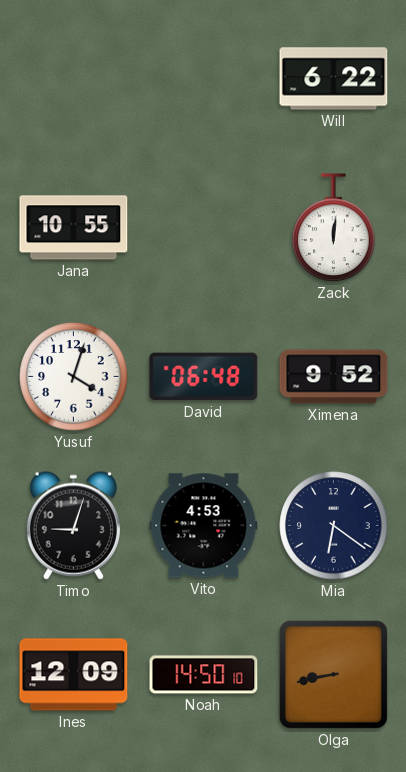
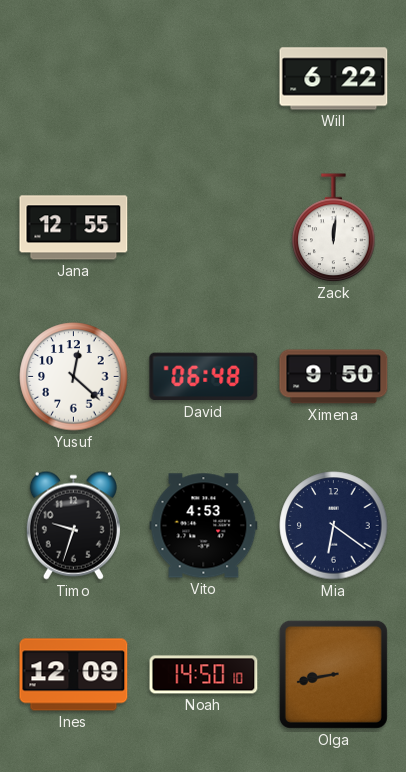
Jana: 10:55 -> 12:55 (74, 228)
Yusuf: 4:03 -> 12:22 (74, 377)
Ximena: 9:52 -> 9:50 (334, 377)
Timo: 9:03 -> 9:33 (73, 525)
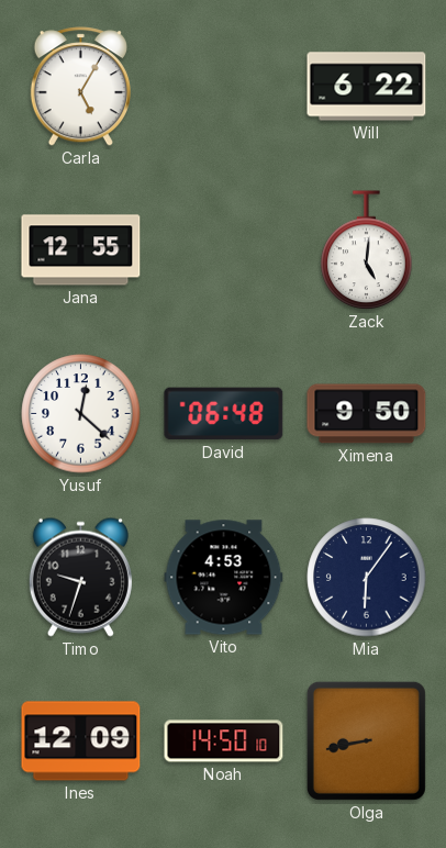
Carla: none -> 5:05 (80, 87)
Zack: 12:01 -> 5:01 (367, 250)
Mia: 6:21 -> 6:06 (367, 578)
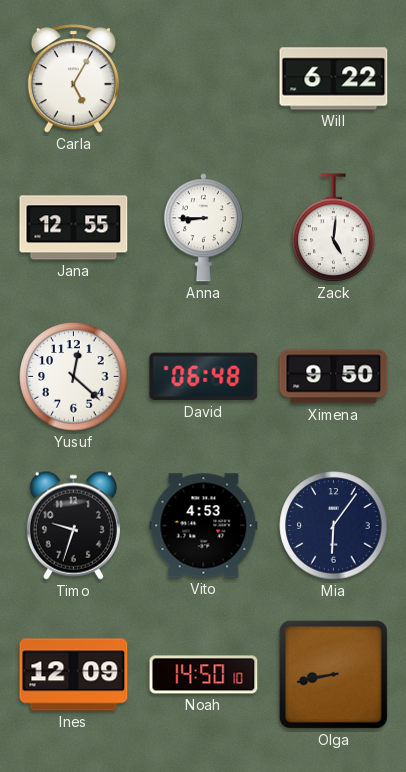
Anna: none -> 8:45 (203, 228)
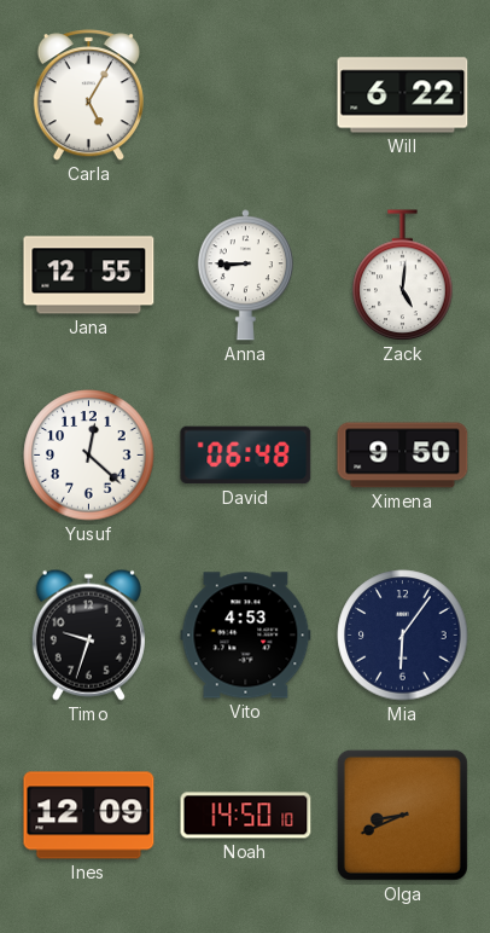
Olga: 8:43 -> 8:41 (402, 815)
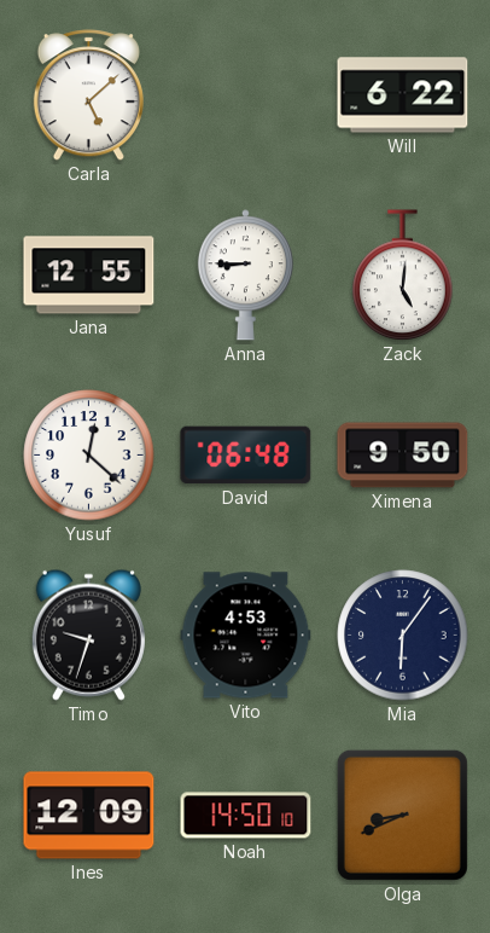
Carla: 5:05 -> 5:08 (88, 95)
